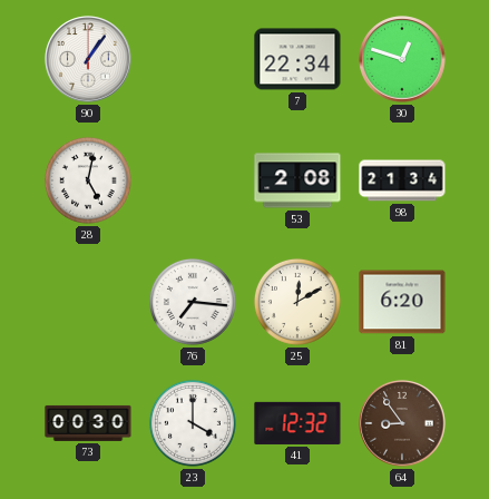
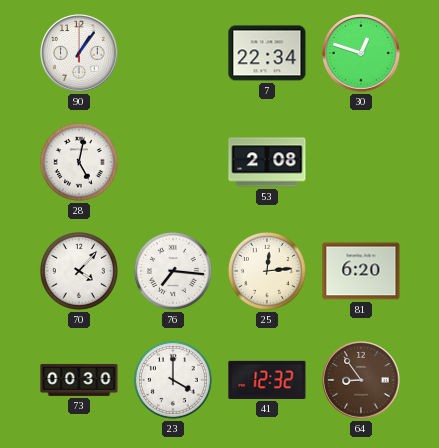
98: 21:34 -> none (402, 180)
70: none -> 4:07 (79, 271)
25: 12:10 -> 12:14 (267, 271)
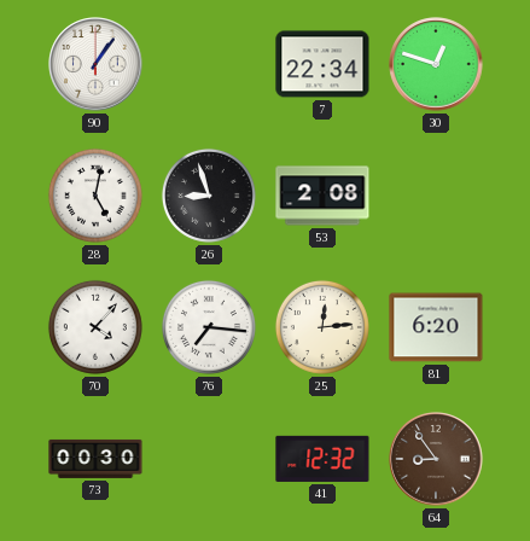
26: none -> 8:57 (209, 196)
23: 4:00 -> none (173, 380)
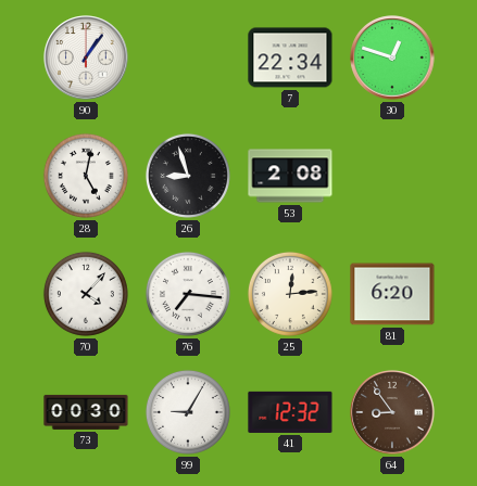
99: none -> 9:05 (188, 412)
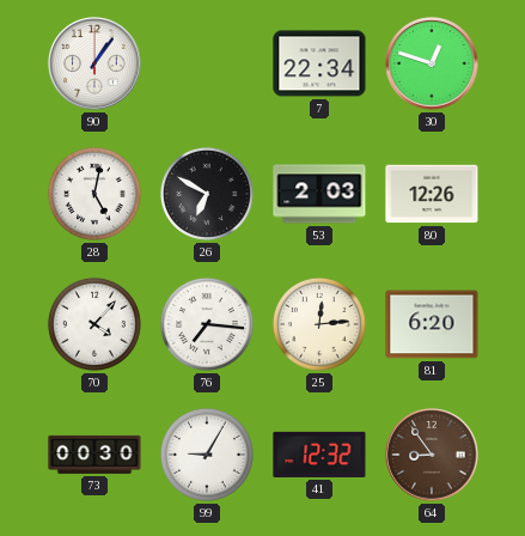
26: 8:57 -> 6:50 (207, 194)
53: 2:08 -> 2:03 (319, 194)
80: none -> 12:26 (432, 194)
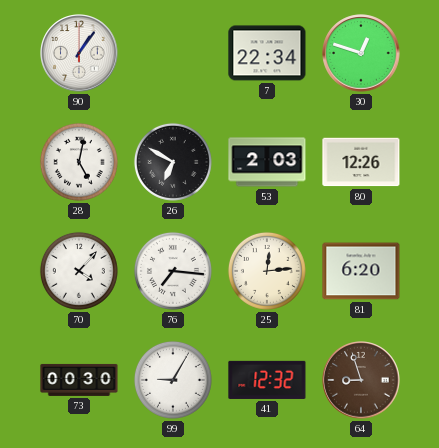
64: 8:54 -> 8:57 (361, 380)
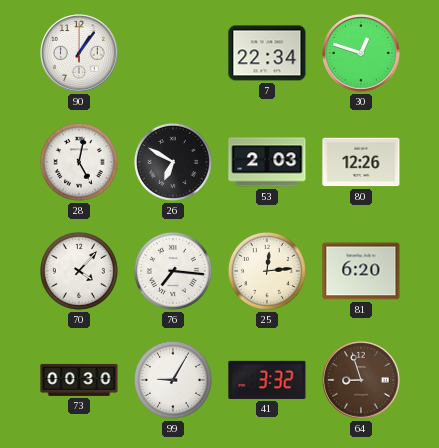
41: 12:32 -> 3:32 (267, 380)
